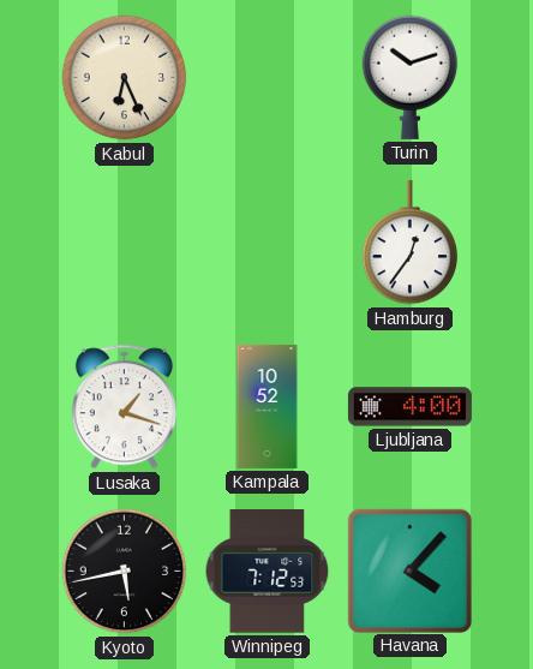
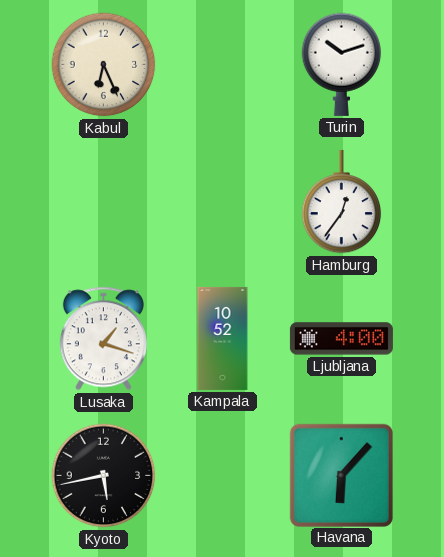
Winnipeg: 7:12 -> none (268, 572)
Havana: 4:07 -> 6:07 (341, 475)
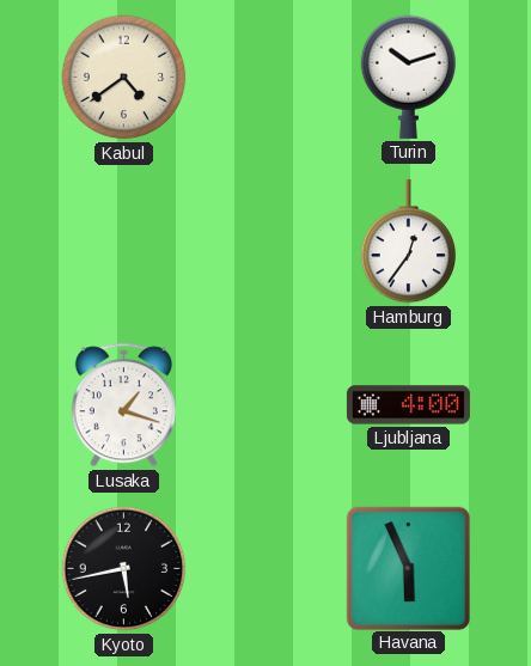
Kabul: 6:26 -> 4:39 (124, 78)
Kampala: 10:52 -> none (223, 338)
Havana: 6:07 -> 5:56 (408, 568)
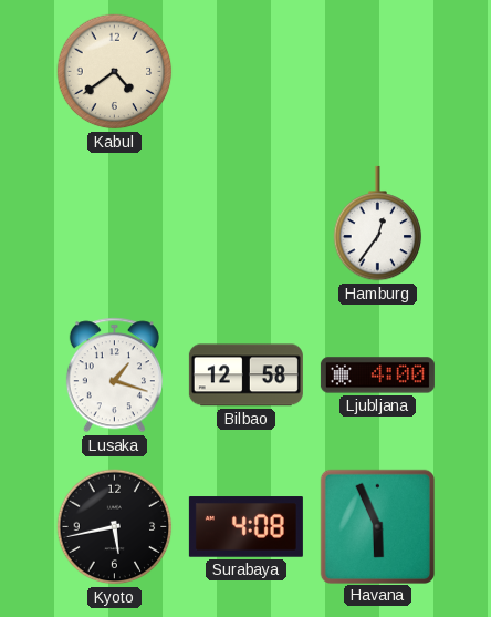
Turin: 10:12 -> none (409, 77)
Bilbao: none -> 12:58 (245, 376)
Surabaya: none -> 4:08 (245, 527)
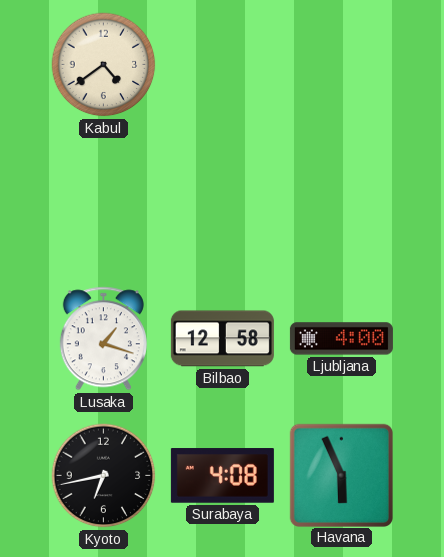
Hamburg: 12:36 -> none (378, 224)
Kyoto: 5:43 -> 6:43 (104, 476)
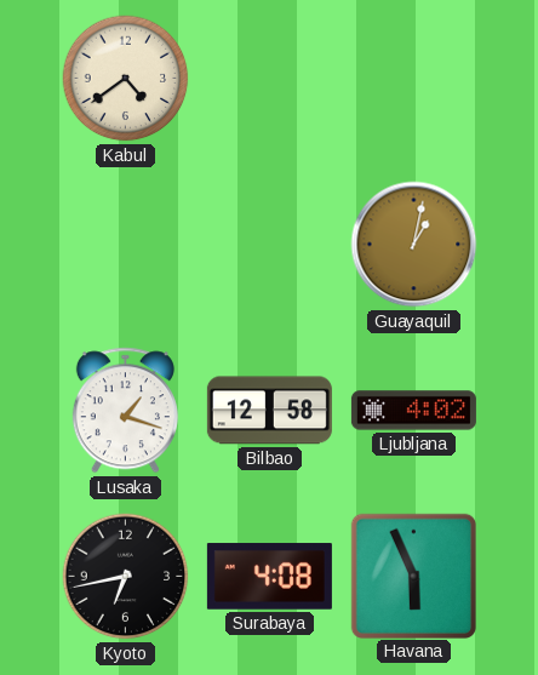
Guayaquil: none -> 1:02 (414, 245)
Ljubljana: 4:00 -> 4:02 (413, 411)
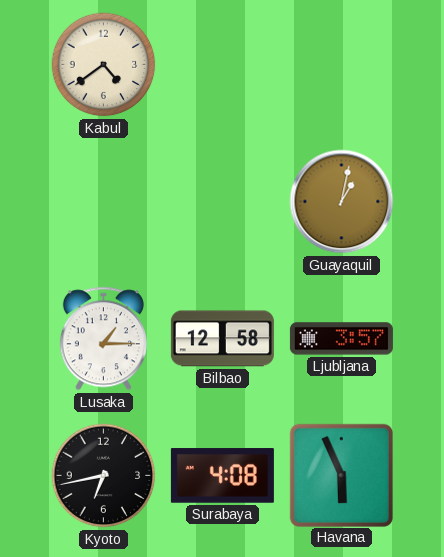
Lusaka: 1:18 -> 1:15 (103, 339)
Ljubljana: 4:02 -> 3:57 (341, 339)
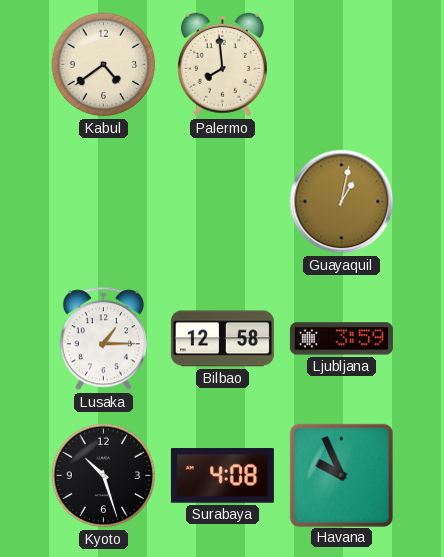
Palermo: none -> 7:59 (222, 65)
Ljubljana: 3:57 -> 3:59 (341, 339)
Kyoto: 6:43 -> 10:27 (104, 476)
Havana: 5:56 -> 9:56 (341, 475)
